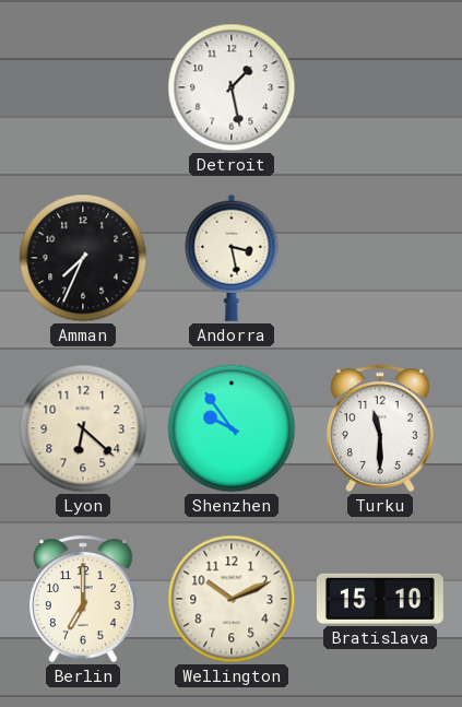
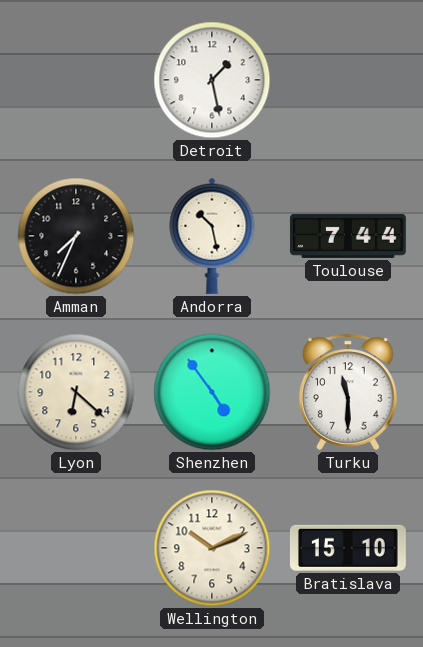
Andorra: 3:28 -> 10:28 (212, 236)
Toulouse: none -> 7:44 (348, 236)
Shenzhen: 9:54 -> 4:54 (212, 392)
Berlin: 7:00 -> none (83, 599)
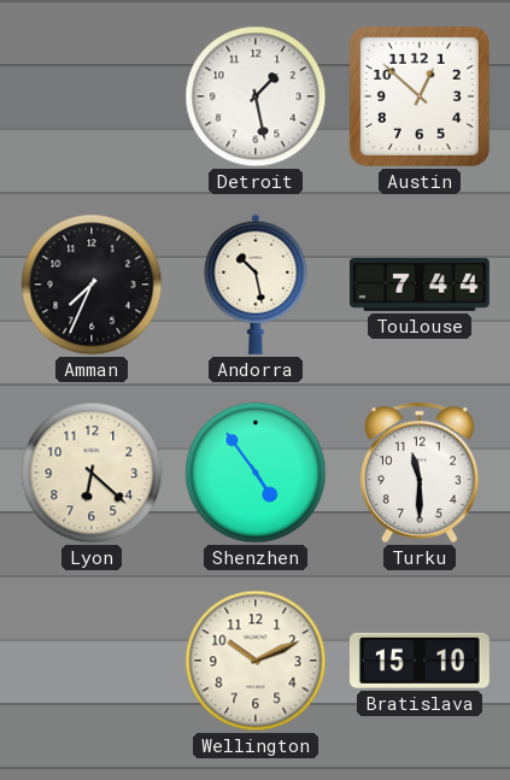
Austin: none -> 12:52 (420, 96)
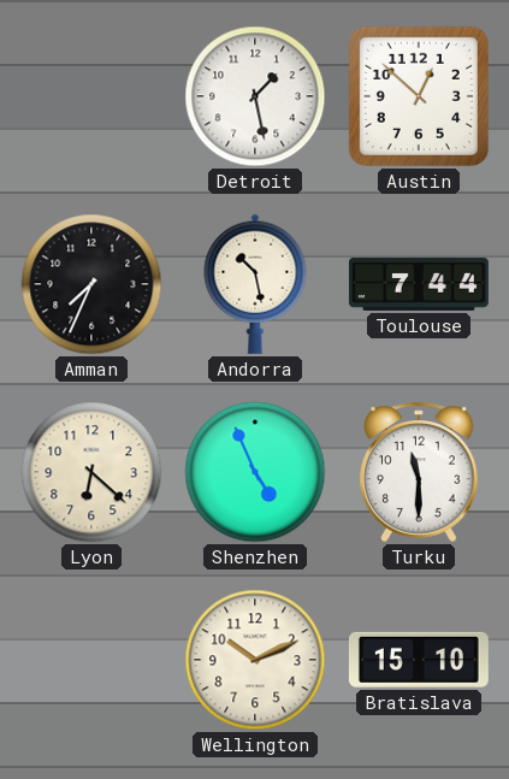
Shenzhen: 4:54 -> 4:56 (255, 472)
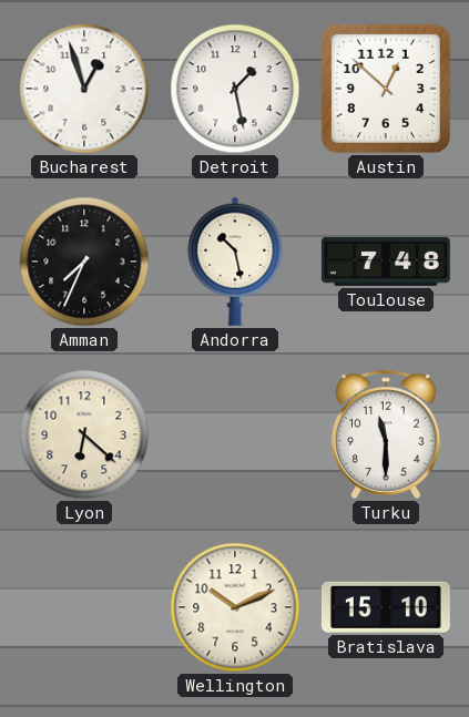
Bucharest: none -> 12:57 (84, 89)
Toulouse: 7:44 -> 7:48 (386, 262)
Shenzhen: 4:56 -> none (255, 472)
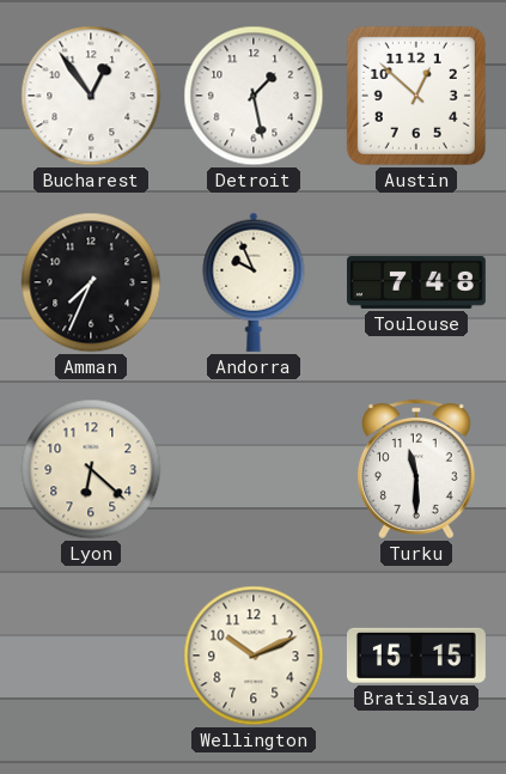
Bucharest: 12:57 -> 12:54 (91, 96)
Andorra: 10:28 -> 9:56 (254, 282)
Bratislava: 15:10 -> 15:15 (416, 656)
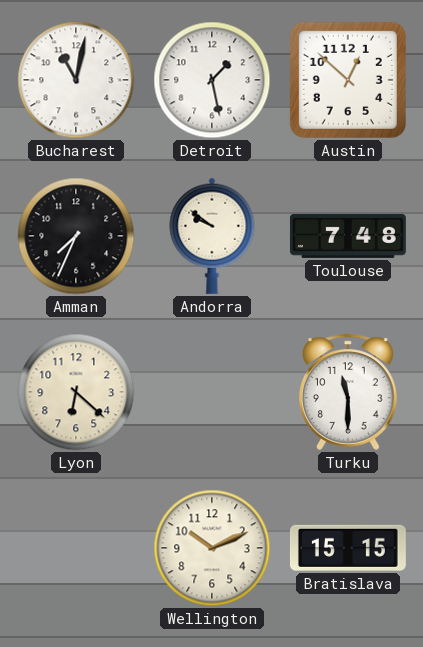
Bucharest: 12:54 -> 11:02 (76, 80)
Andorra: 9:56 -> 9:51 (212, 236)
